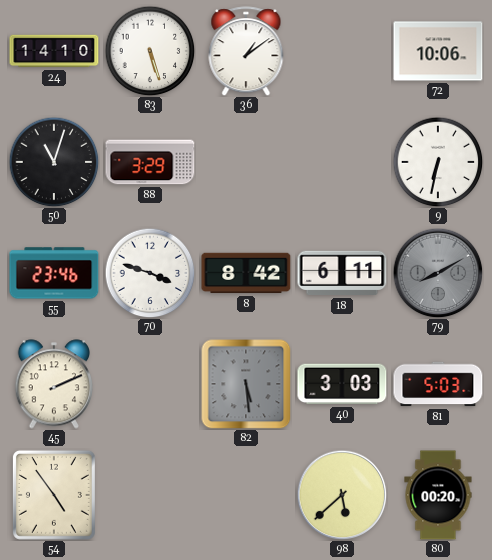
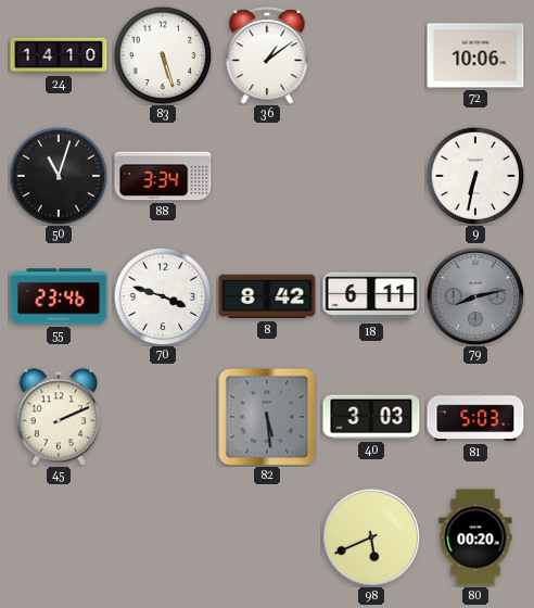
88: 3:29 -> 3:34 (163, 176)
79: 8:10 -> 8:13 (475, 296)
54: 4:54 -> none (54, 495)
98: 5:38 -> 5:41 (371, 537)
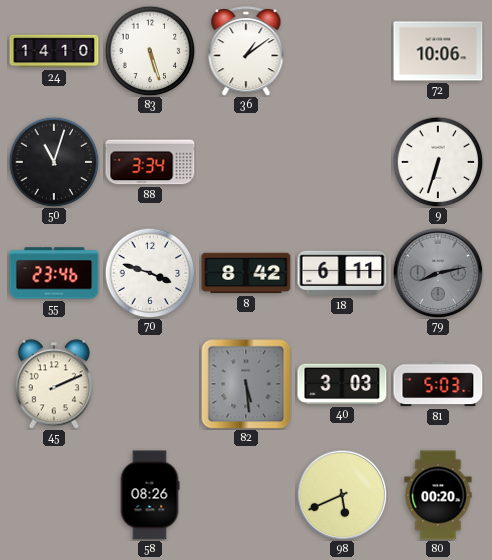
9: 6:32 -> 6:33 (438, 162)
58: none -> 08:26 (150, 495)
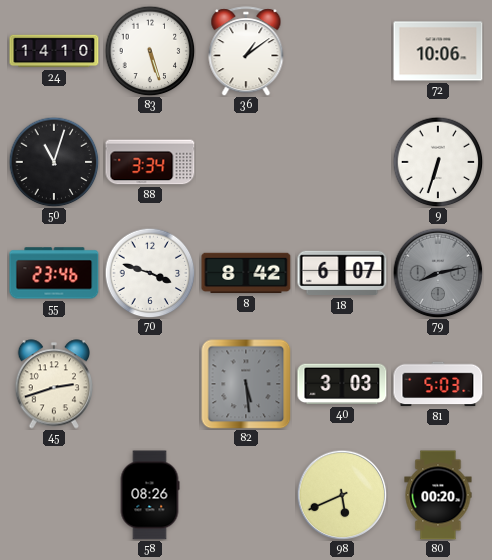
18: 6:11 -> 6:07 (342, 273)
45: 2:11 -> 2:42 (53, 384)
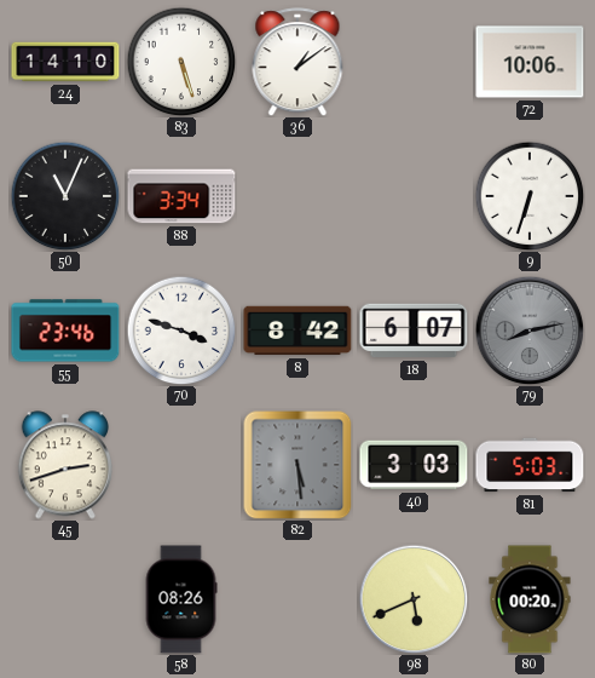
50: 11:03 -> 11:04 (65, 196)
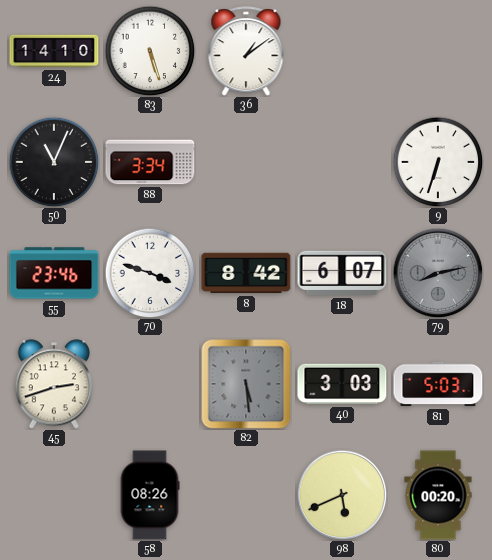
72: 10:06 -> none (530, 62)
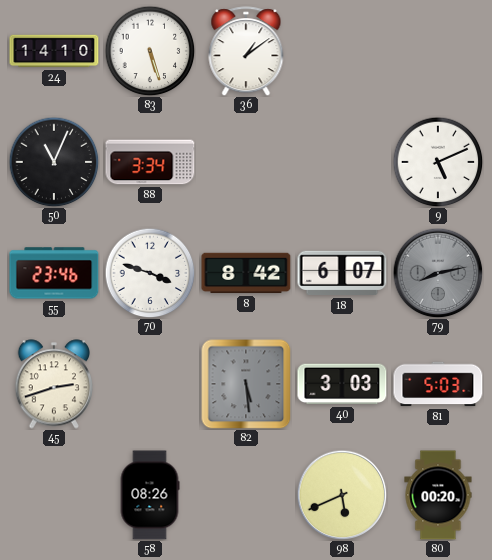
9: 6:33 -> 5:11 (438, 162)
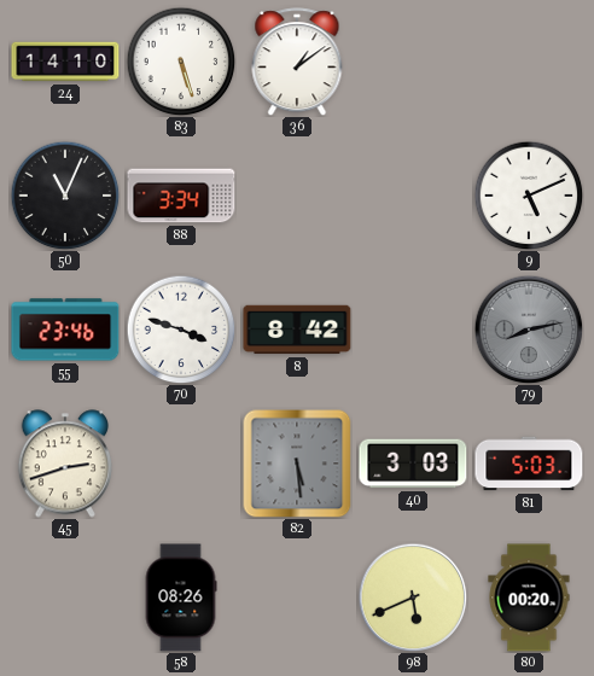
18: 6:07 -> none (342, 273)
